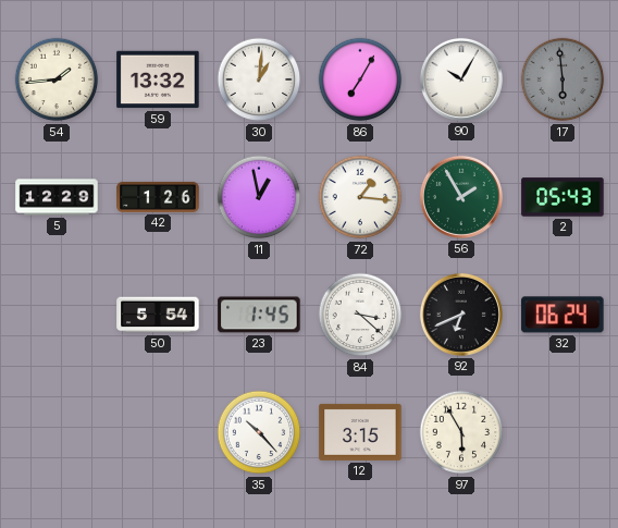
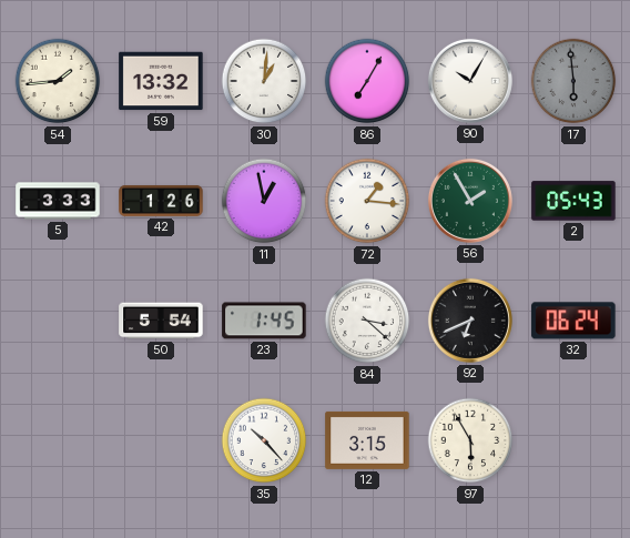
5: 12:29 -> 3:33 (58, 201)
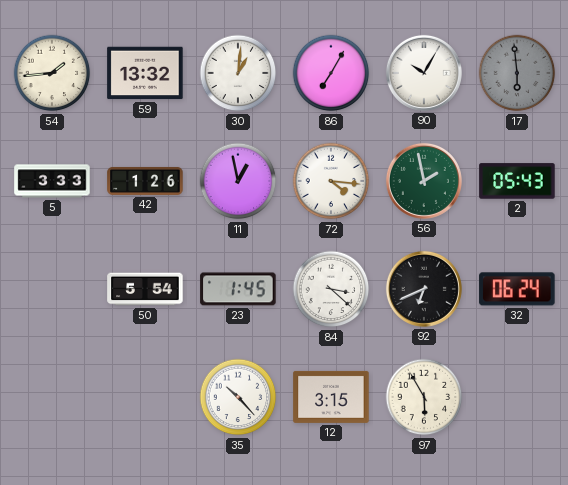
72: 1:16 -> 4:16 (331, 181)
56: 1:55 -> 1:58 (424, 181)
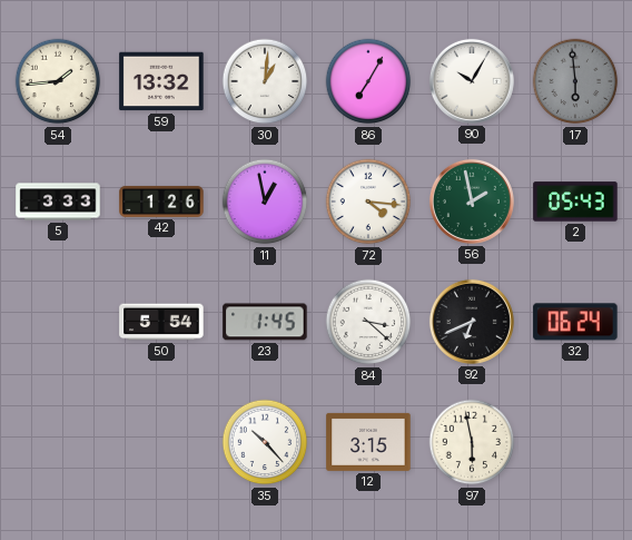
97: 5:55 -> 5:58 (472, 442)
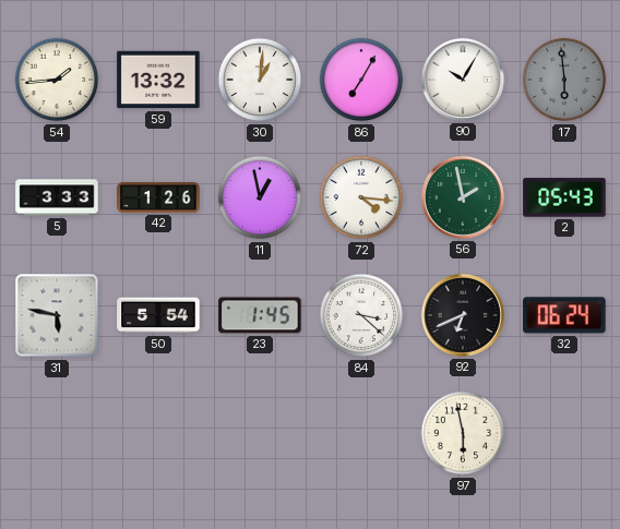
31: none -> 5:47 (57, 315)
35: 10:23 -> none (265, 442)
12: 3:15 -> none (368, 442)
